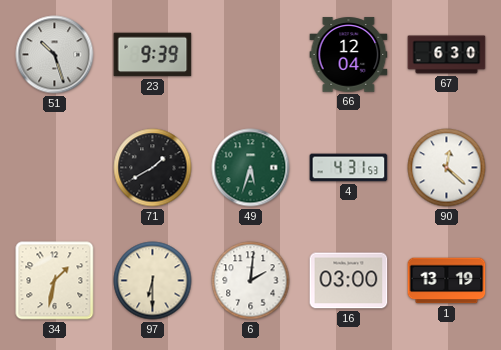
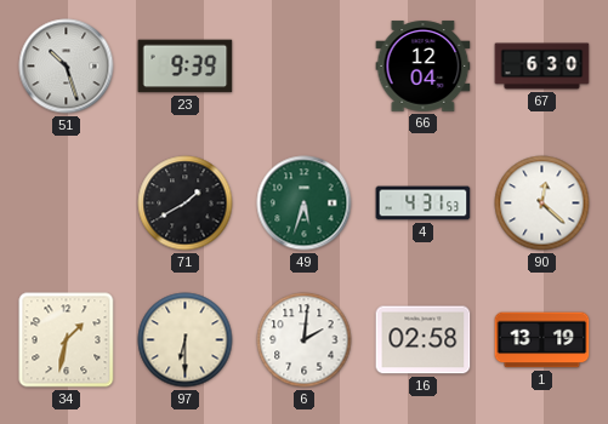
16: 03:00 -> 02:58 (424, 340)
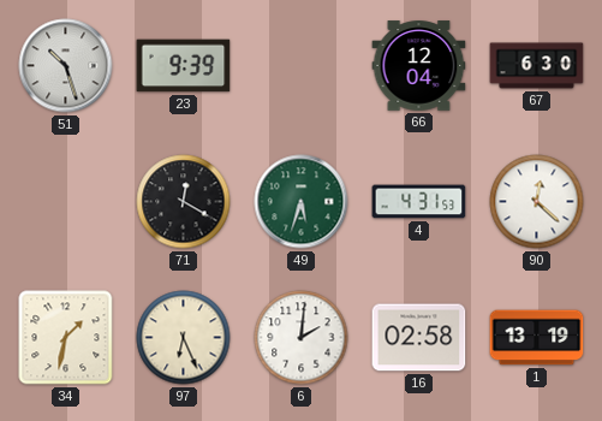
71: 1:40 -> 12:20 (184, 202)
97: 6:30 -> 6:26 (184, 338)
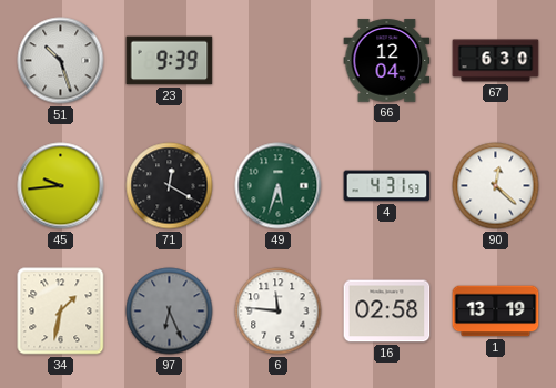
45: none -> 9:44 (61, 186)
97 dial: cream -> grey (170, 312)
6: 2:01 -> 11:46 (279, 312)
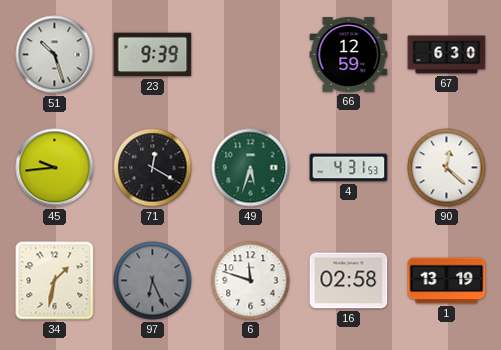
66: 12:04 -> 12:59 (349, 55)
6: 11:46 -> 11:48 (251, 281)
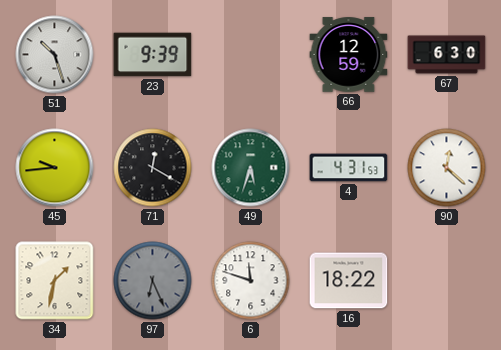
16: 02:58 -> 18:22 (349, 281)
1: 13:19 -> none (447, 281)
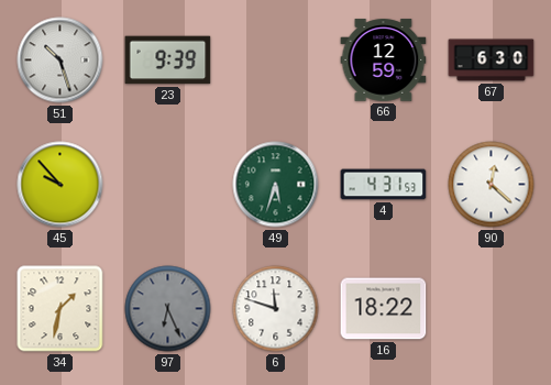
45: 9:44 -> 9:53 (60, 185)
71: 12:20 -> none (153, 168)
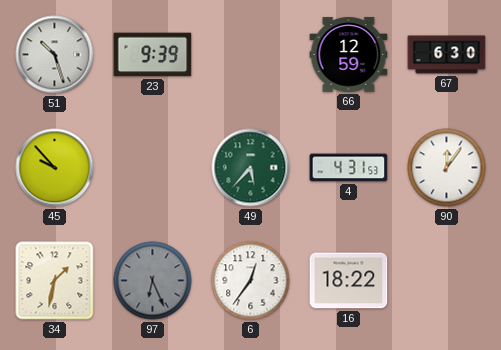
49: 5:33 -> 5:37 (251, 168)
90: 12:22 -> 12:06 (447, 168)
6: 11:48 -> 12:36 (251, 281)
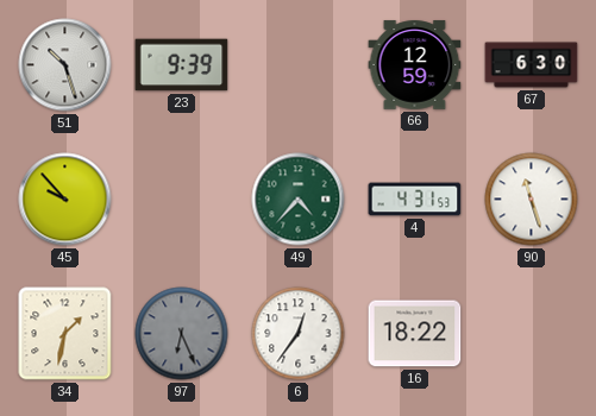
49: 5:37 -> 4:37 (299, 200)
90: 12:06 -> 11:27 (532, 200)
